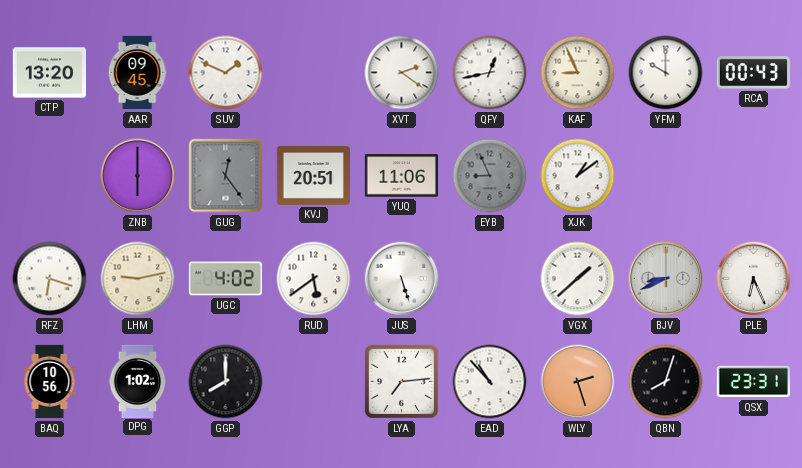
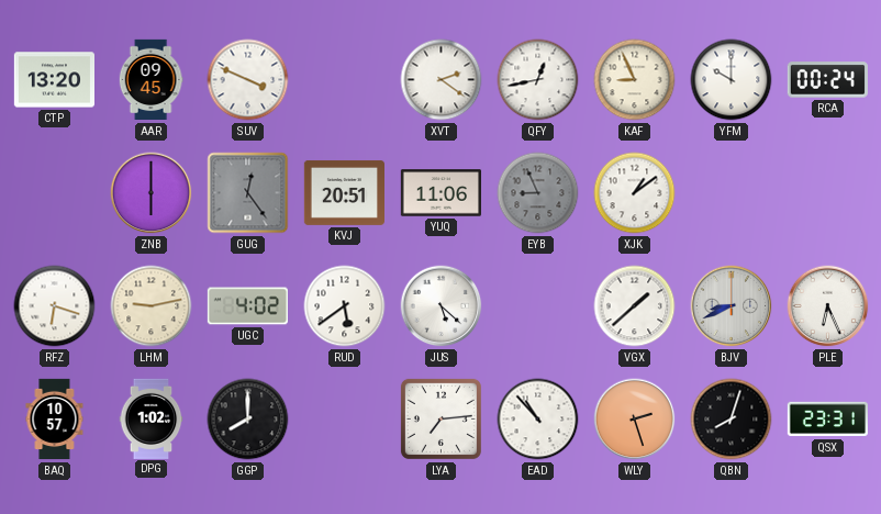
SUV: 1:49 -> 3:49 (248, 80)
RCA: 00:43 -> 00:24 (827, 80)
JUS: 5:27 -> 5:22 (442, 306)
BAQ: 10:56 -> 10:57 (55, 420)
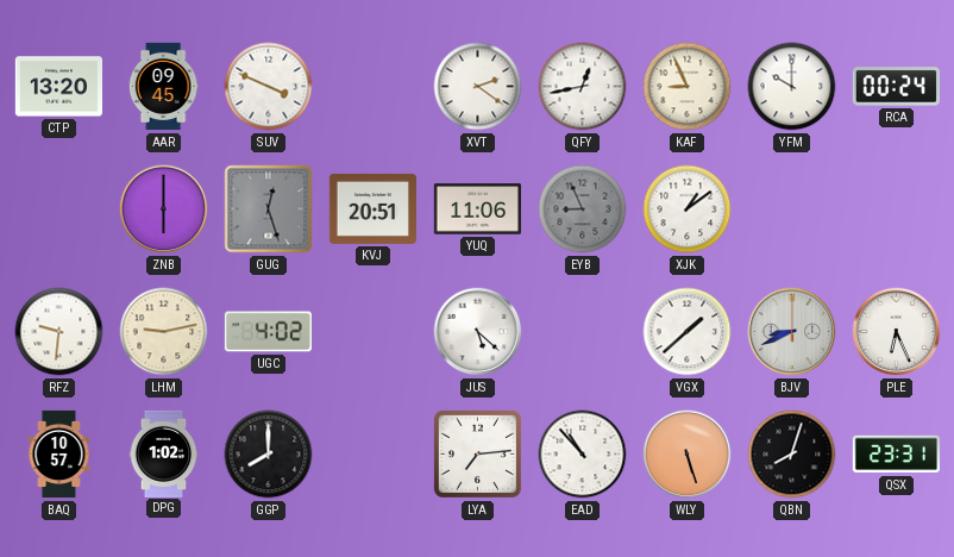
GUG: 12:24 -> 12:27 (269, 209)
RFZ: 6:18 -> 9:31 (59, 332)
RUD: 5:39 -> none (345, 306)
WLY: 2:27 -> 5:27 (688, 455)
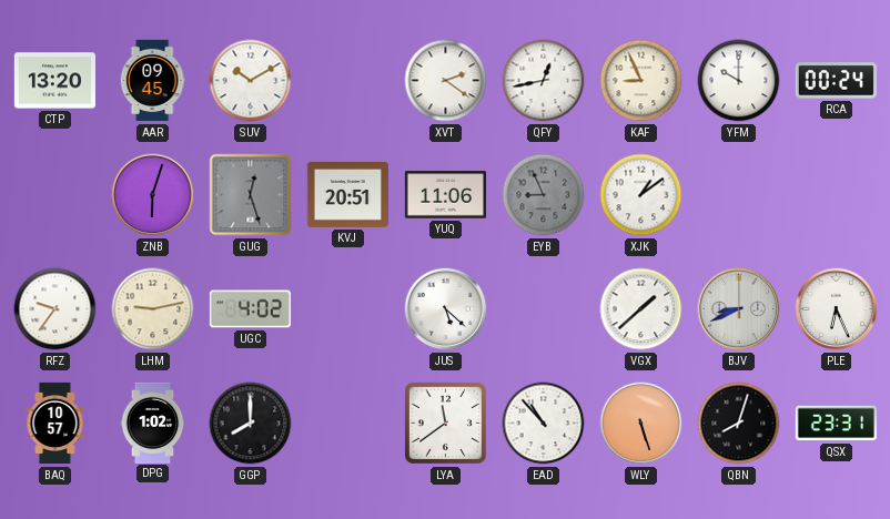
SUV: 3:49 -> 10:10 (251, 81)
ZNB: 6:00 -> 6:03 (153, 195)
RFZ: 9:31 -> 9:36 (55, 309)
LYA: 7:14 -> 11:39 (445, 423)
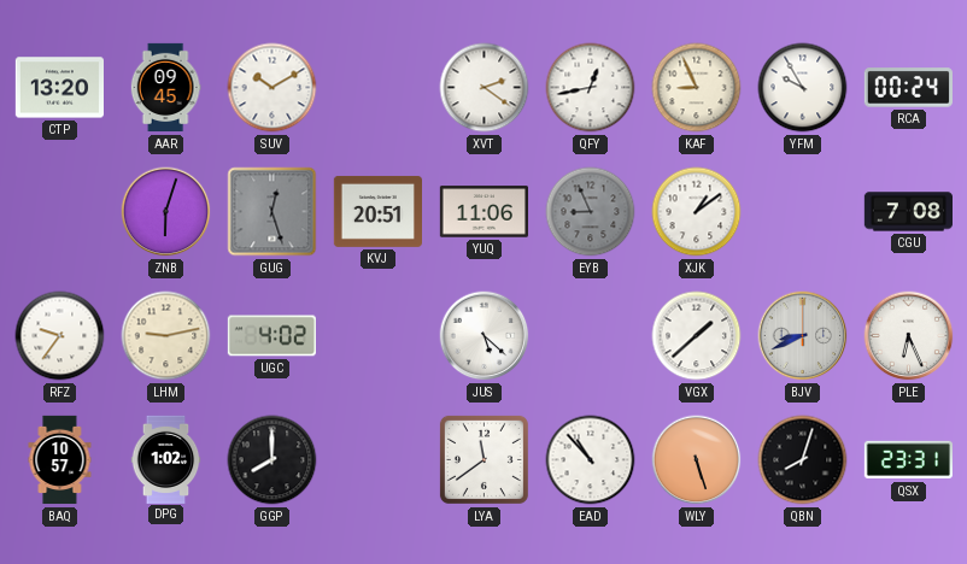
YFM: 10:00 -> 9:55 (803, 88)
CGU: none -> 7:08 (908, 212)
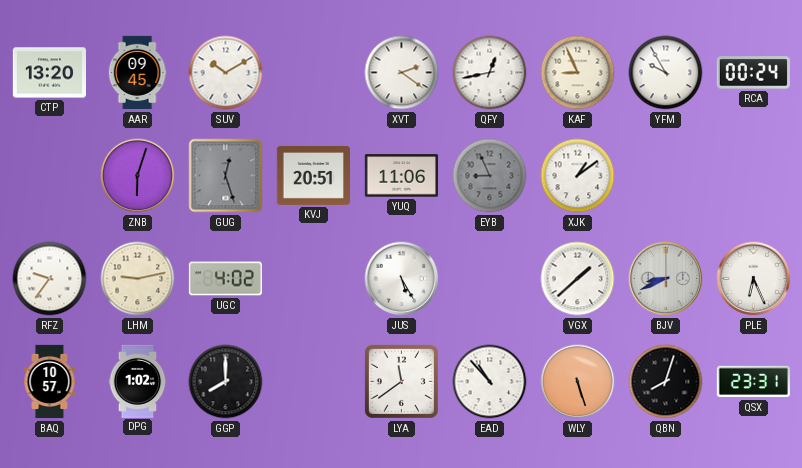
CGU: 7:08 -> none (908, 212)
JUS: 5:22 -> 5:25 (402, 279)
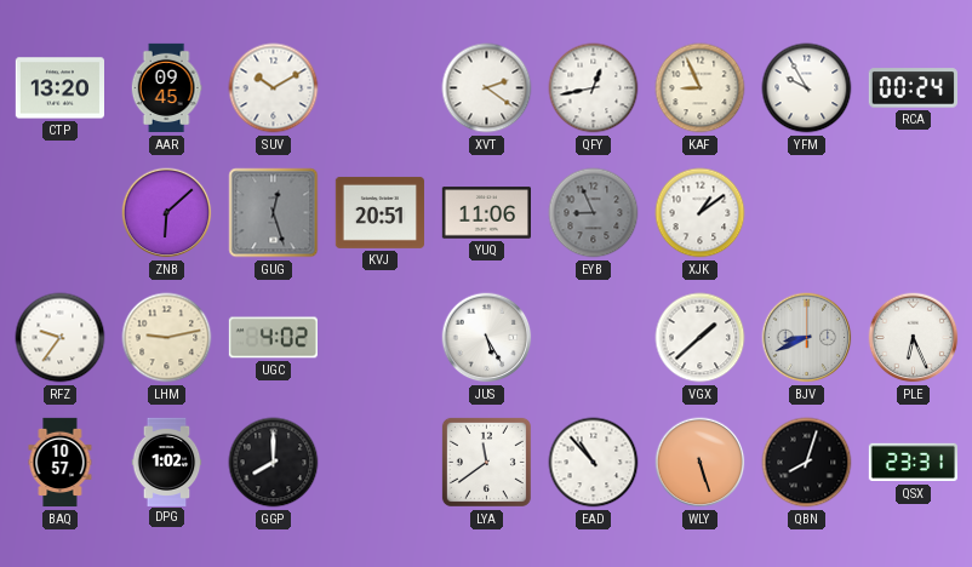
ZNB: 6:03 -> 6:08 (167, 213)
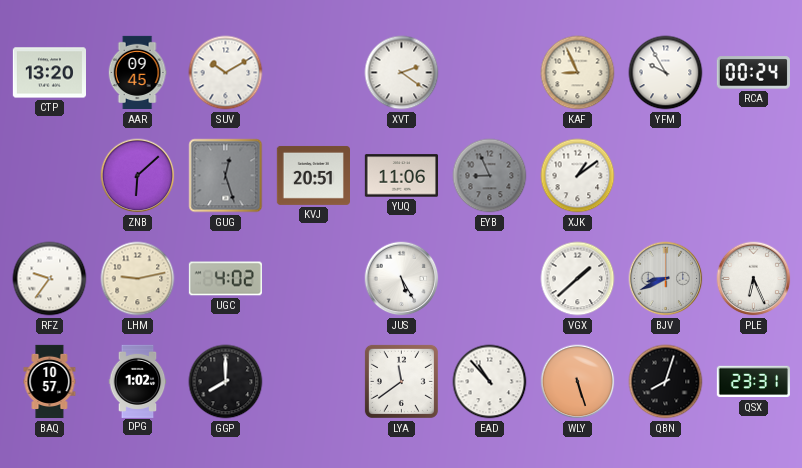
QFY: 12:43 -> none (594, 88)
